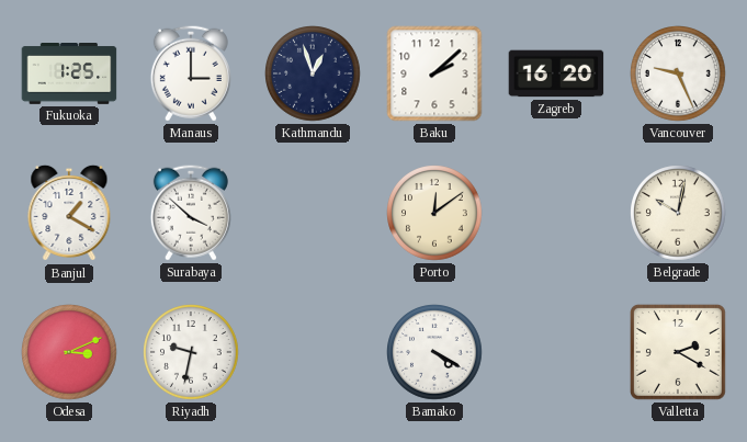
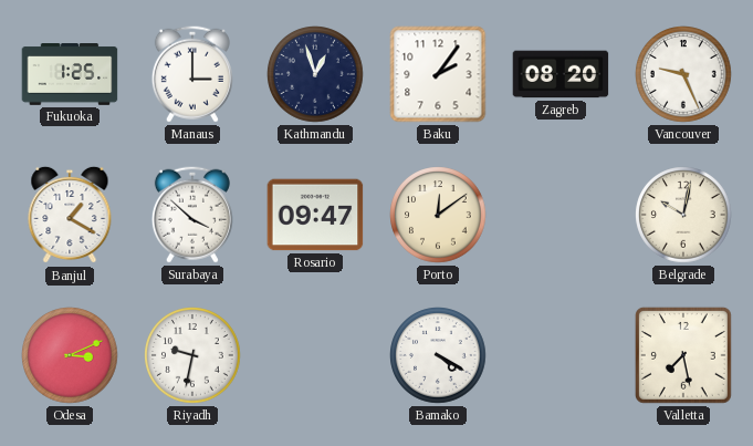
Baku: 2:08 -> 2:06 (438, 74)
Zagreb: 16:20 -> 08:20 (561, 74)
Rosario: none -> 09:47 (315, 215)
Valletta: 2:20 -> 7:28 (683, 355)
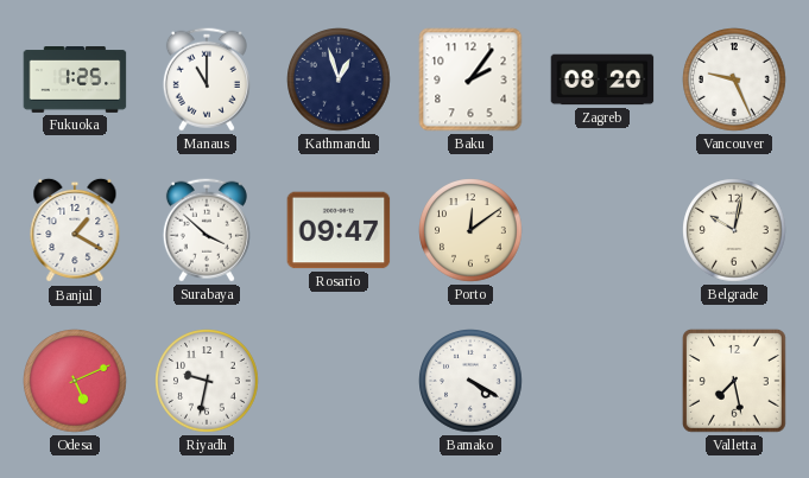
Manaus: 3:00 -> 11:00 (207, 79)
Odesa: 3:11 -> 5:11 (75, 381)
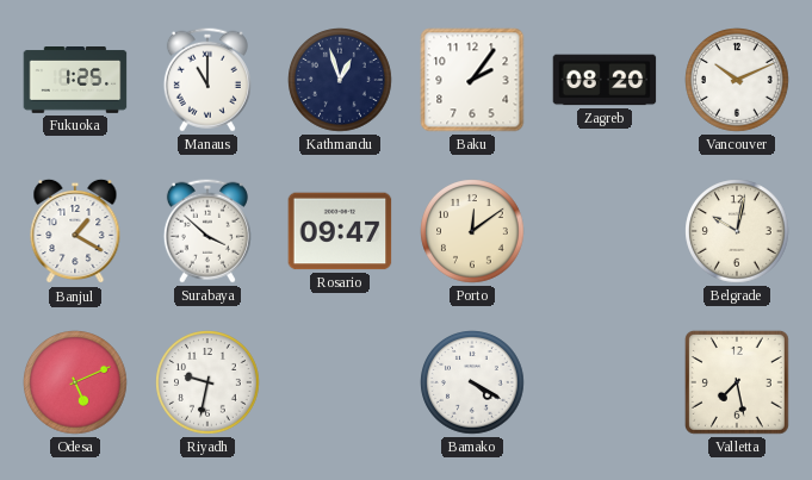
Vancouver: 9:26 -> 10:11 (737, 80)
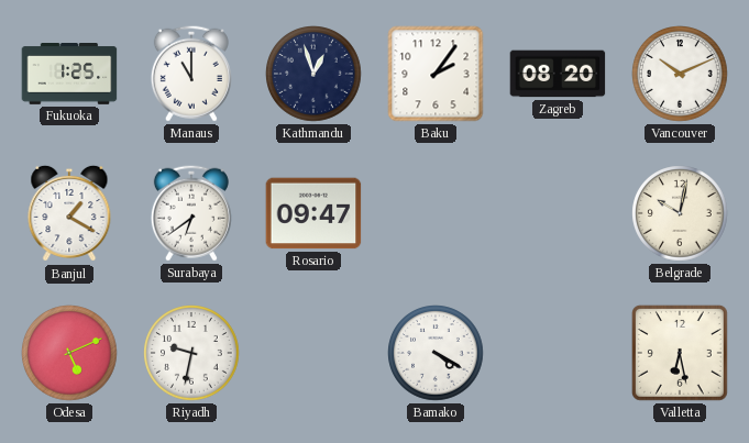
Surabaya: 3:52 -> 6:39 (191, 213)
Porto: 12:09 -> none (472, 231)
Valletta: 7:28 -> 6:28 (680, 353)
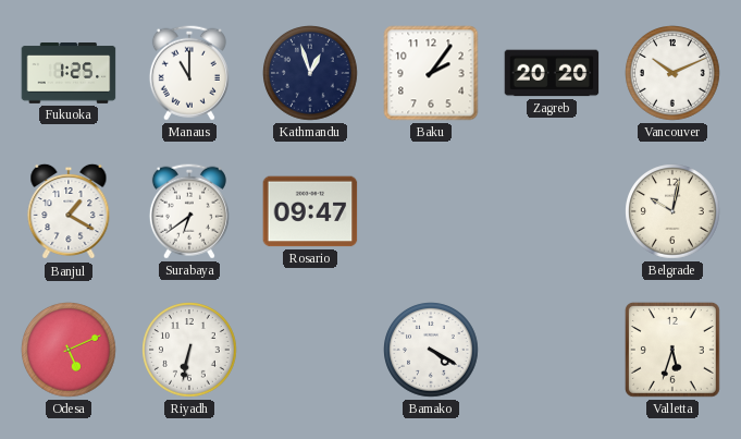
Zagreb: 08:20 -> 20:20 (552, 73)
Riyadh: 9:32 -> 6:32 (189, 350)
Valletta: 6:28 -> 5:33 (672, 350)
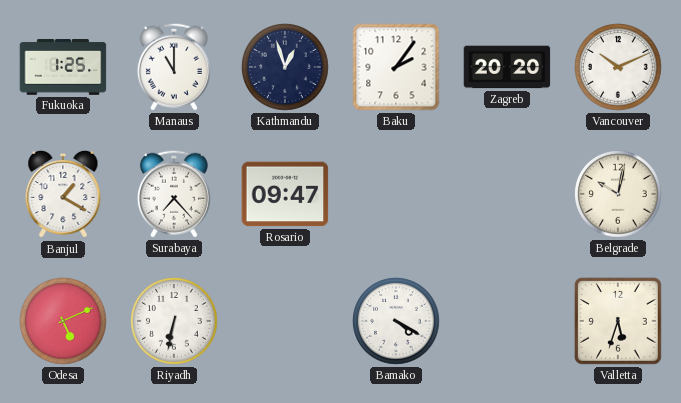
Surabaya: 6:39 -> 7:23 (174, 194)
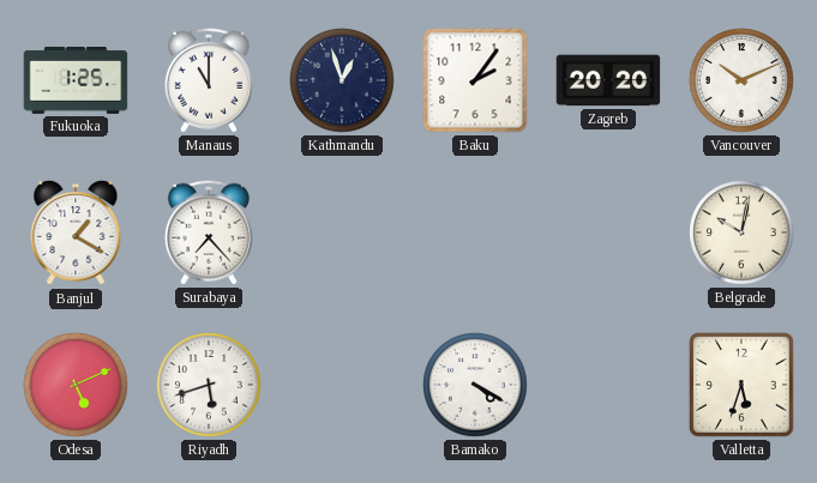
Rosario: 09:47 -> none (285, 194)
Riyadh: 6:32 -> 5:42 (209, 385)
